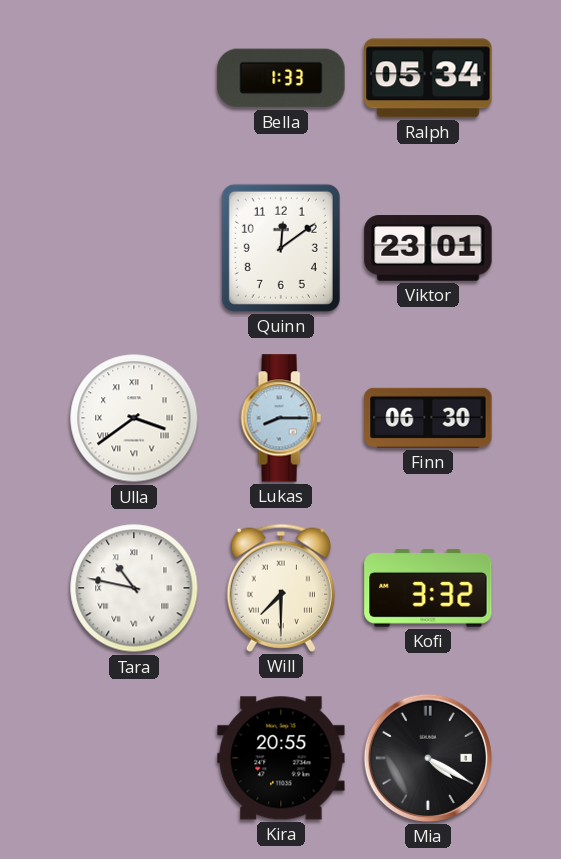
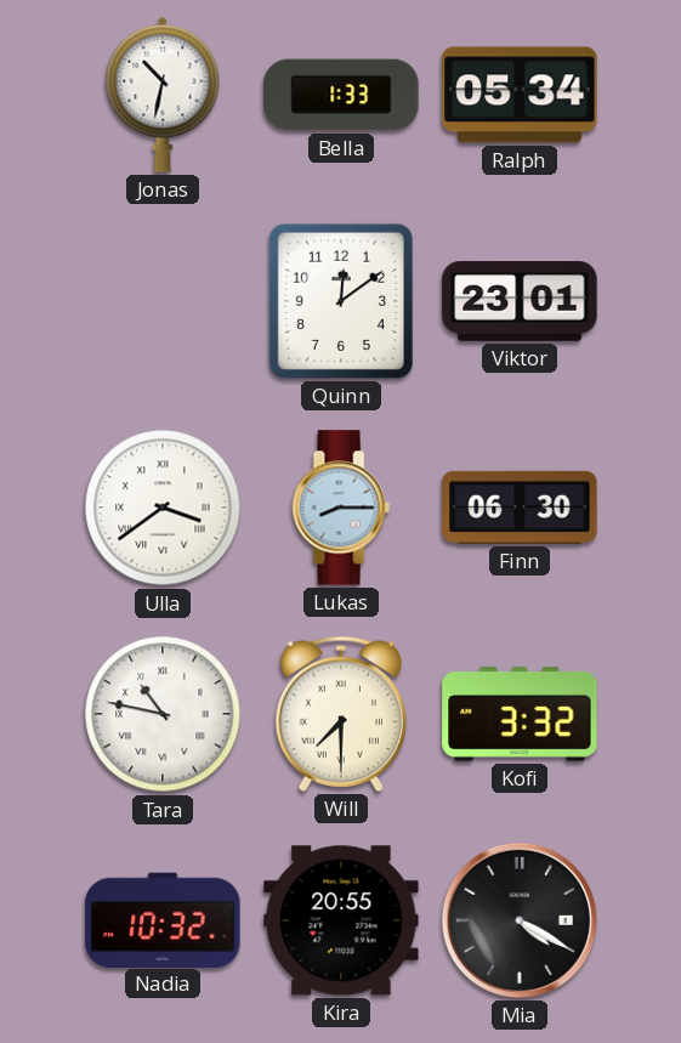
Jonas: none -> 10:32 (163, 95)
Nadia: none -> 10:32 (163, 919)
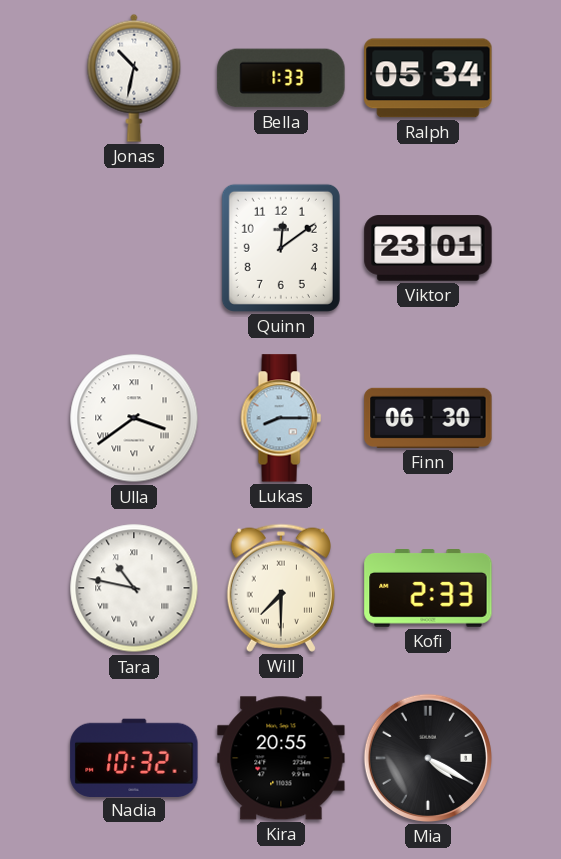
Kofi: 3:32 -> 2:33 (428, 589)
